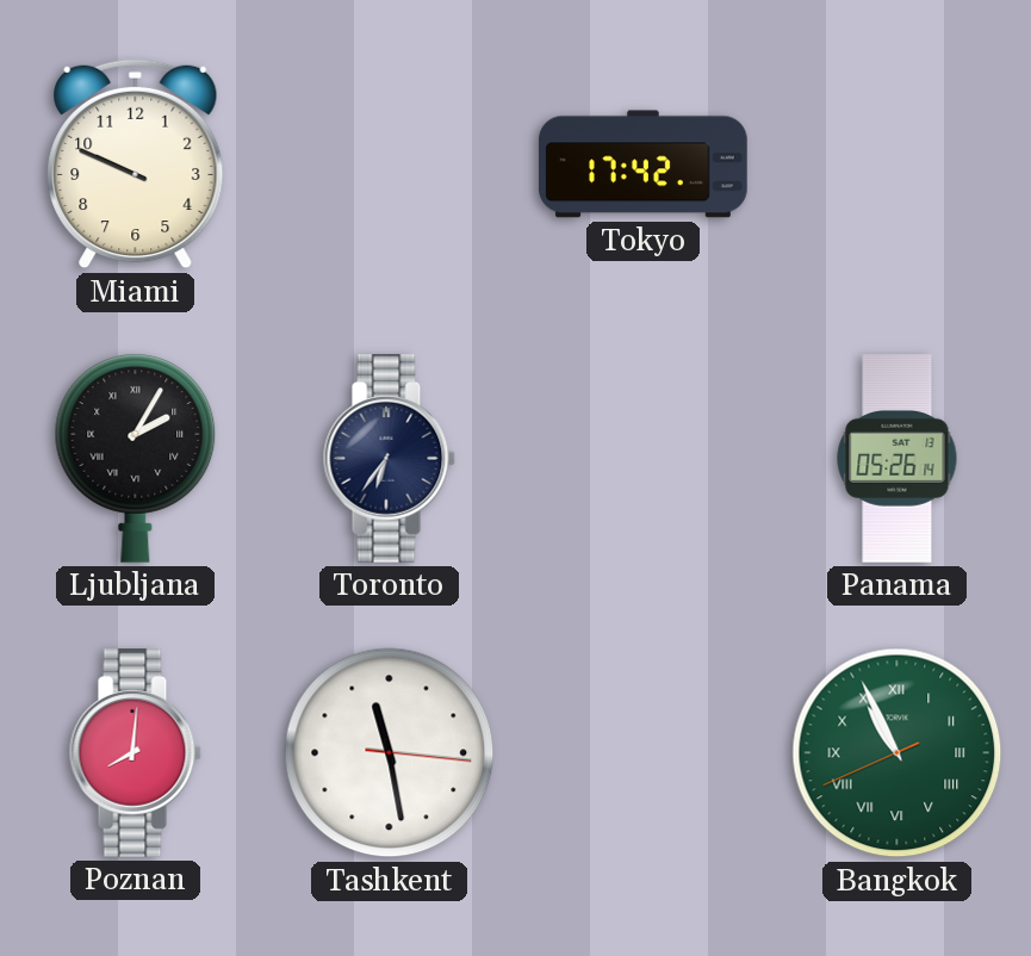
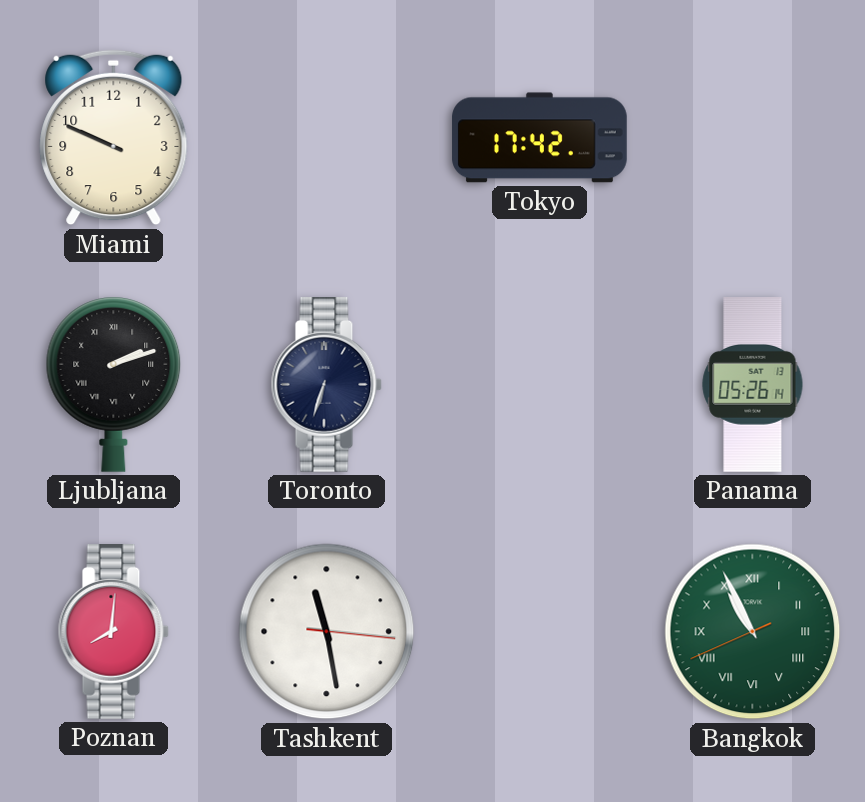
Ljubljana: 2:05 -> 2:12 (114, 384)
Toronto: 6:36 -> 6:33 (326, 385)
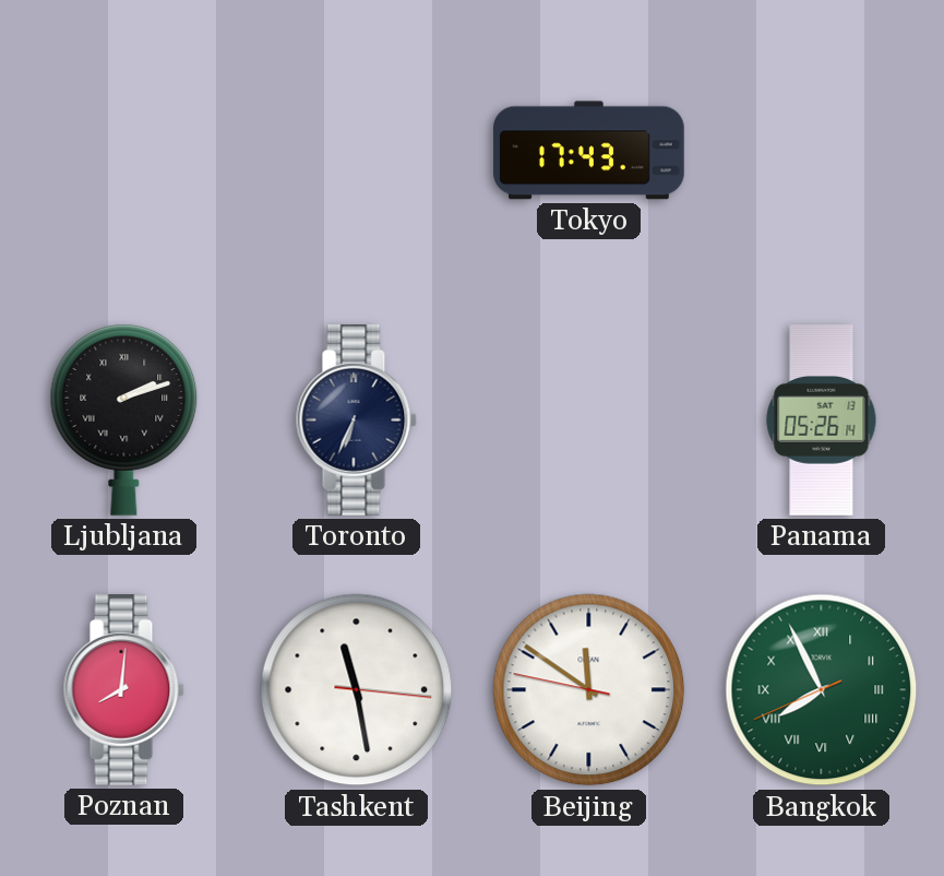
Miami: 9:49 -> none (114, 138)
Tokyo: 17:42 -> 17:43 (589, 151)
Toronto: 6:33 -> 6:34 (356, 421)
Beijing: none -> 11:50 (589, 690)
Bangkok: 10:55 -> 7:55 (822, 690)
